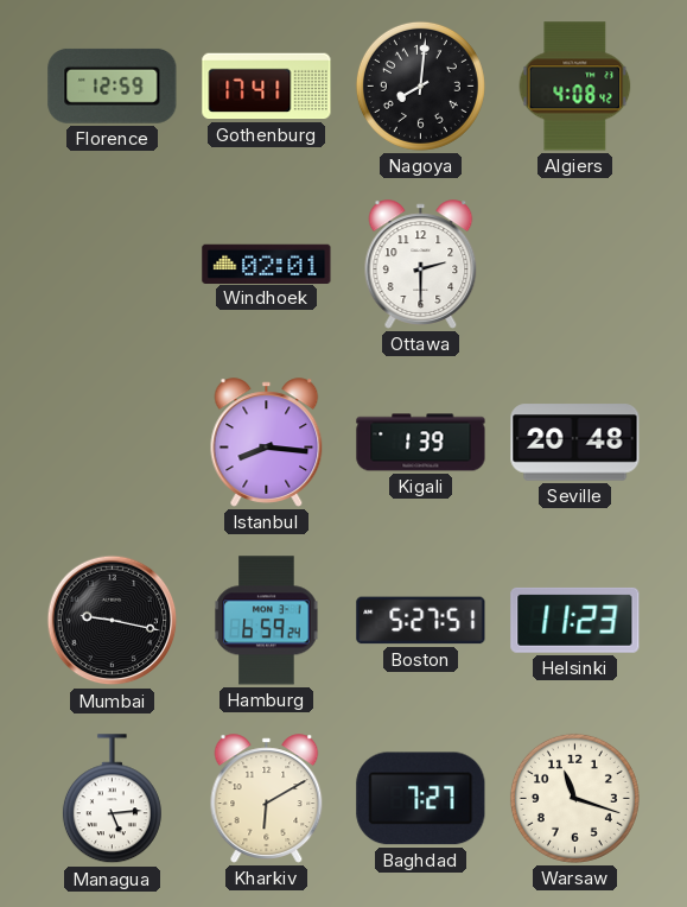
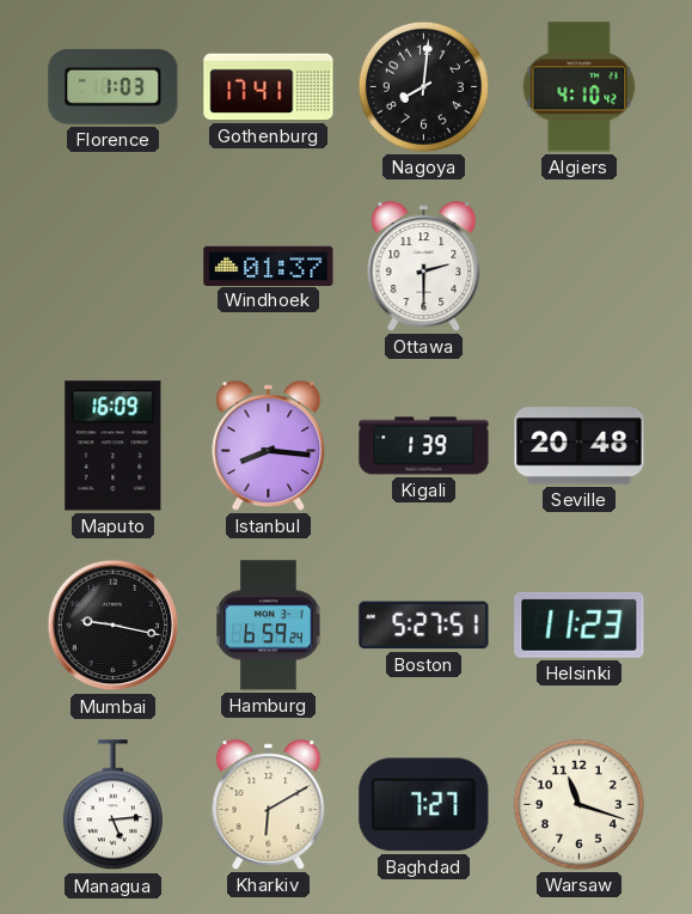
Florence: 12:59 -> 1:03 (114, 86)
Algiers: 4:08 -> 4:10 (580, 87)
Windhoek: 02:01 -> 01:37 (269, 266)
Maputo: none -> 16:09 (114, 446)
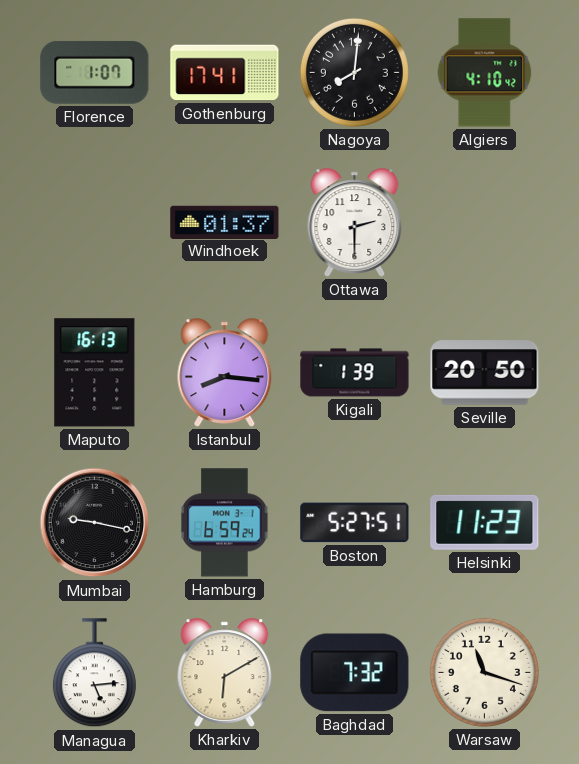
Florence: 1:03 -> 1:07 (95, 72)
Maputo: 16:09 -> 16:13 (95, 373)
Seville: 20:48 -> 20:50 (485, 373)
Baghdad: 7:27 -> 7:32 (355, 673)
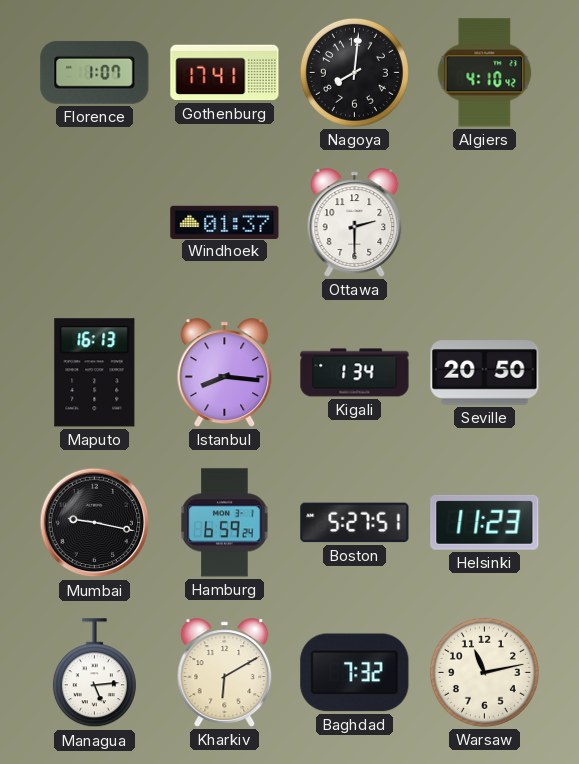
Kigali: 1:39 -> 1:34 (355, 373)
Warsaw: 11:18 -> 11:13 (484, 672)
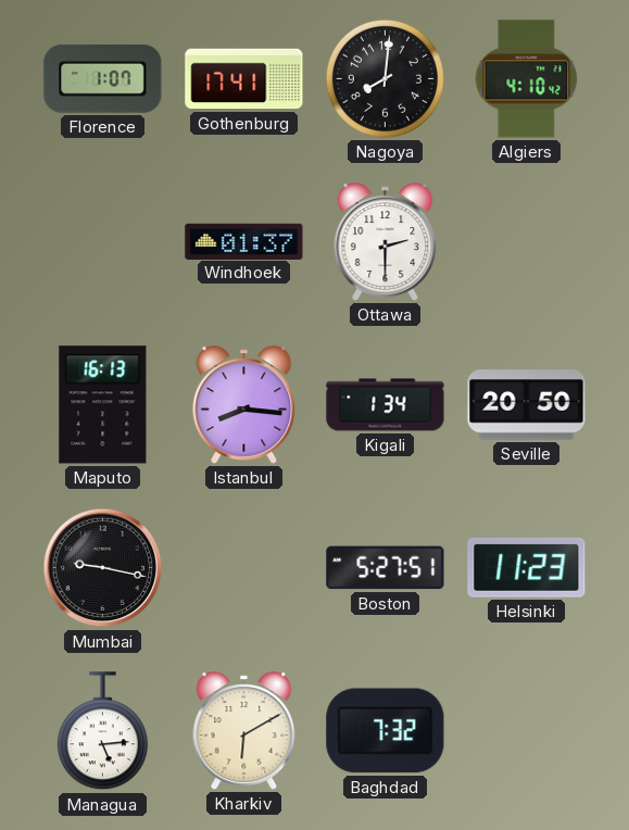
Hamburg: 6:59 -> none (225, 523)
Warsaw: 11:13 -> none (484, 672)
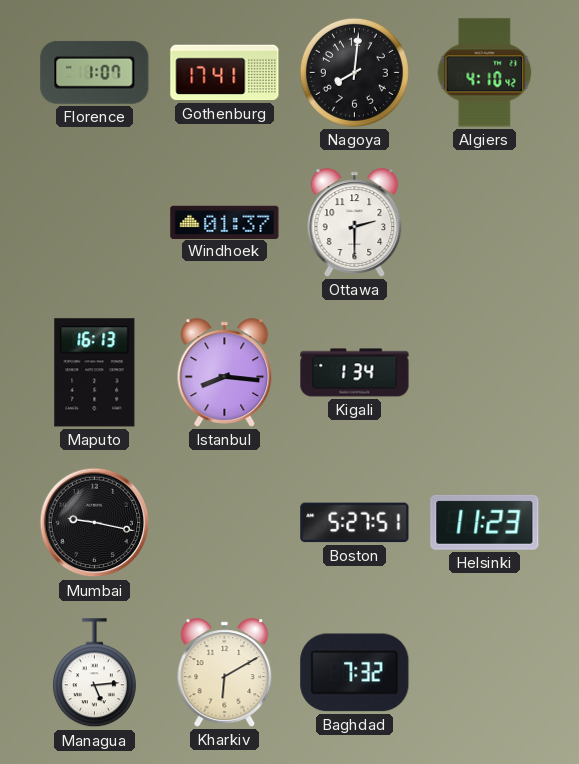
Seville: 20:50 -> none (527, 405)
